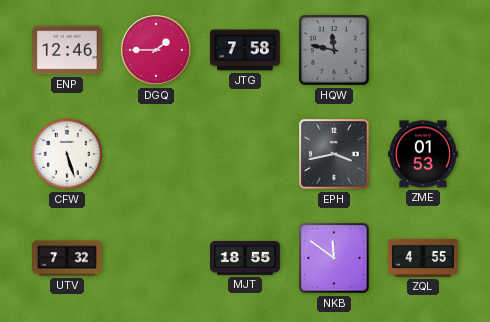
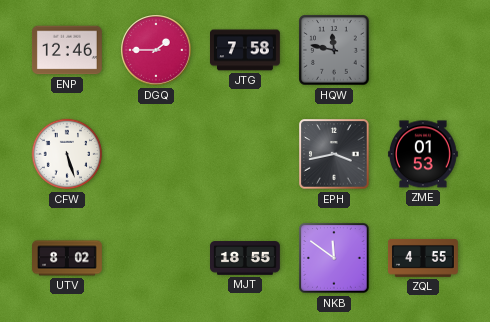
UTV: 7:32 -> 8:02 (68, 258)
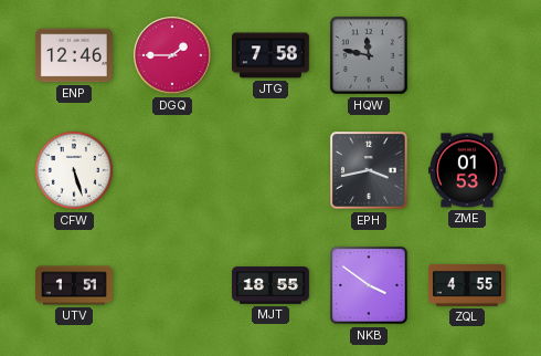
UTV: 8:02 -> 1:51 (75, 285)
NKB: 11:51 -> 3:51 (369, 285)
